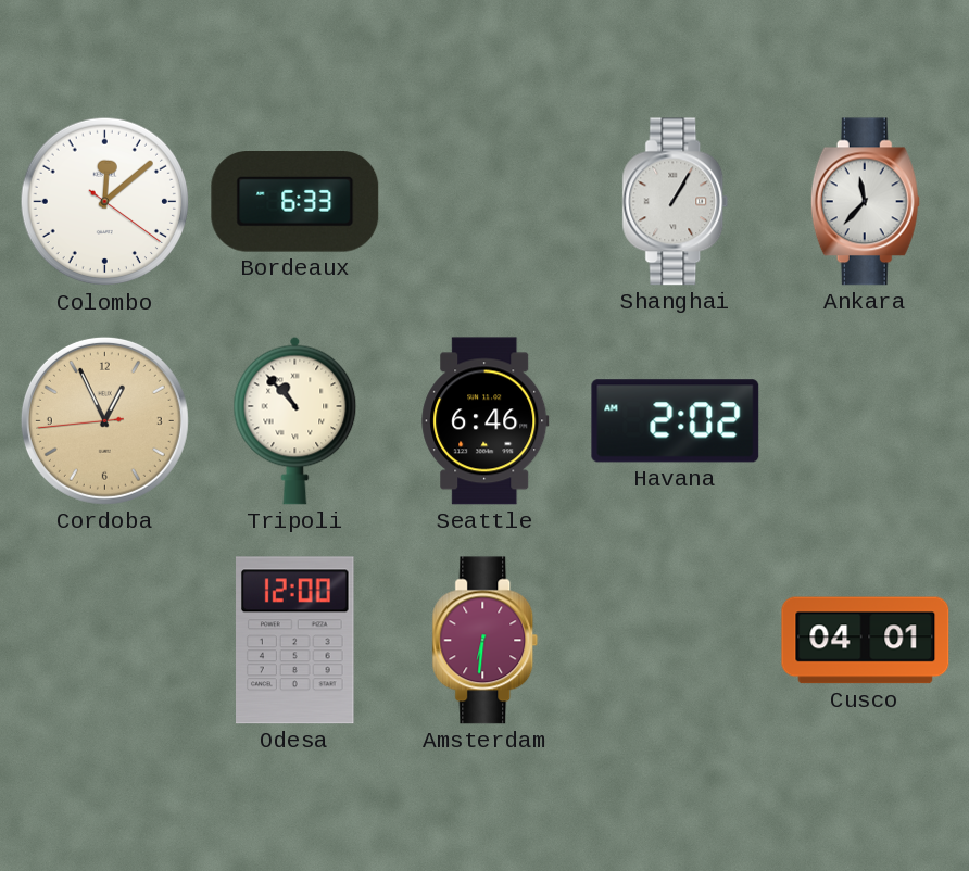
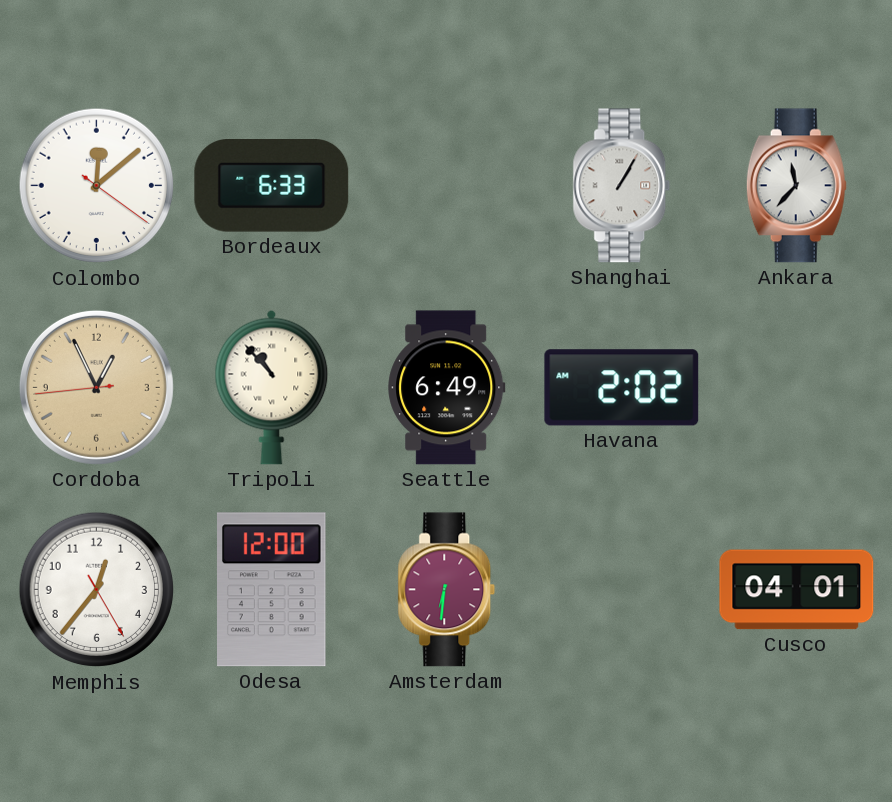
Seattle: 6:46 -> 6:49 (447, 388)
Memphis: none -> 12:36 (97, 590)
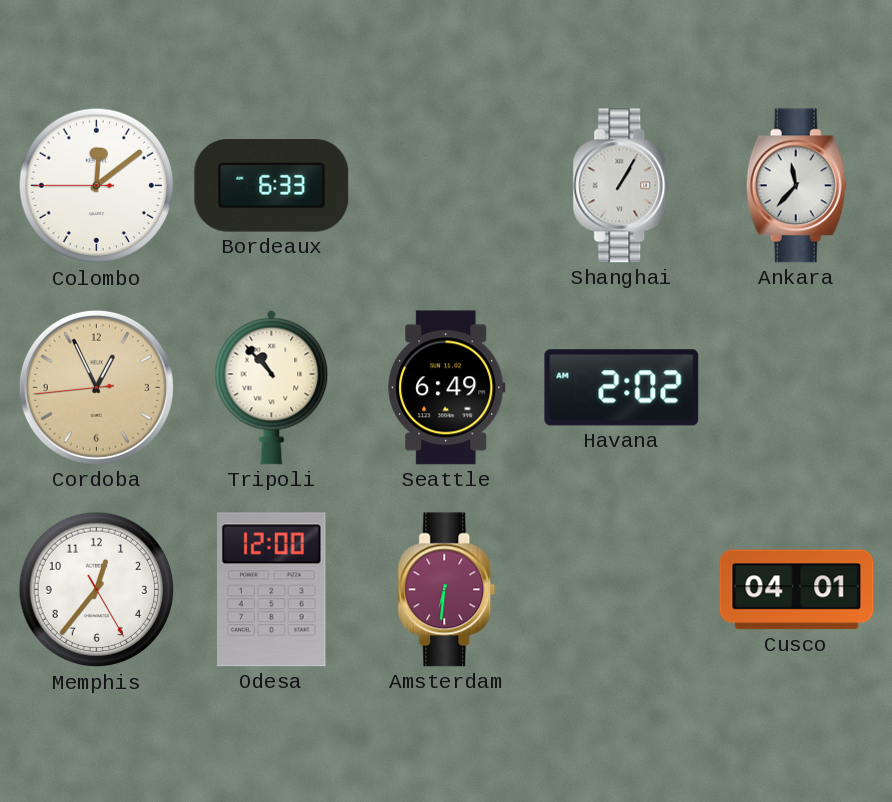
Colombo: 12:08:21 -> 12:08:45 (97, 186)
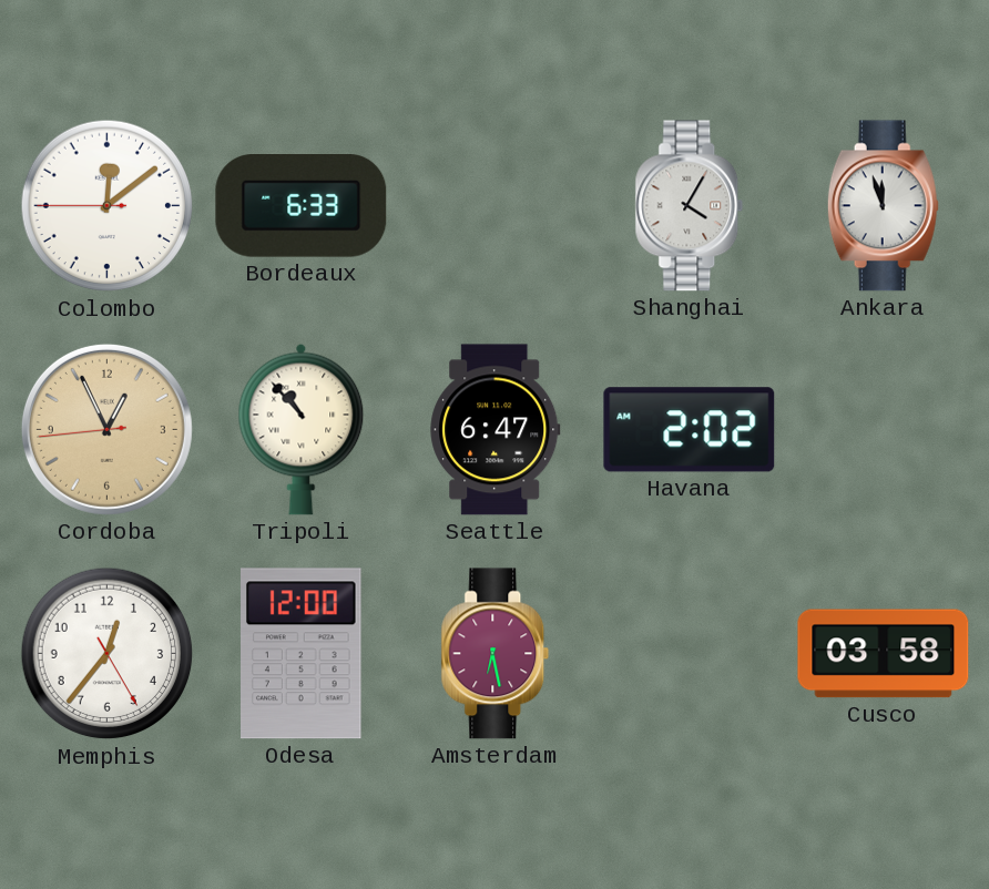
Shanghai: 1:05 -> 4:05 (690, 206)
Ankara: 11:37 -> 11:57 (883, 206)
Seattle: 6:49 -> 6:47 (496, 430)
Amsterdam: 6:31 -> 6:28 (496, 654)
Cusco: 04:01 -> 03:58 (884, 654)
